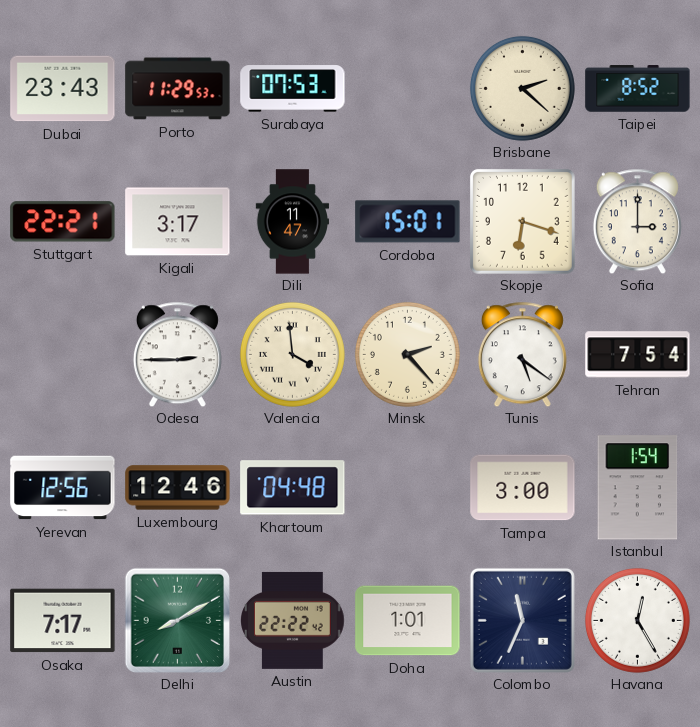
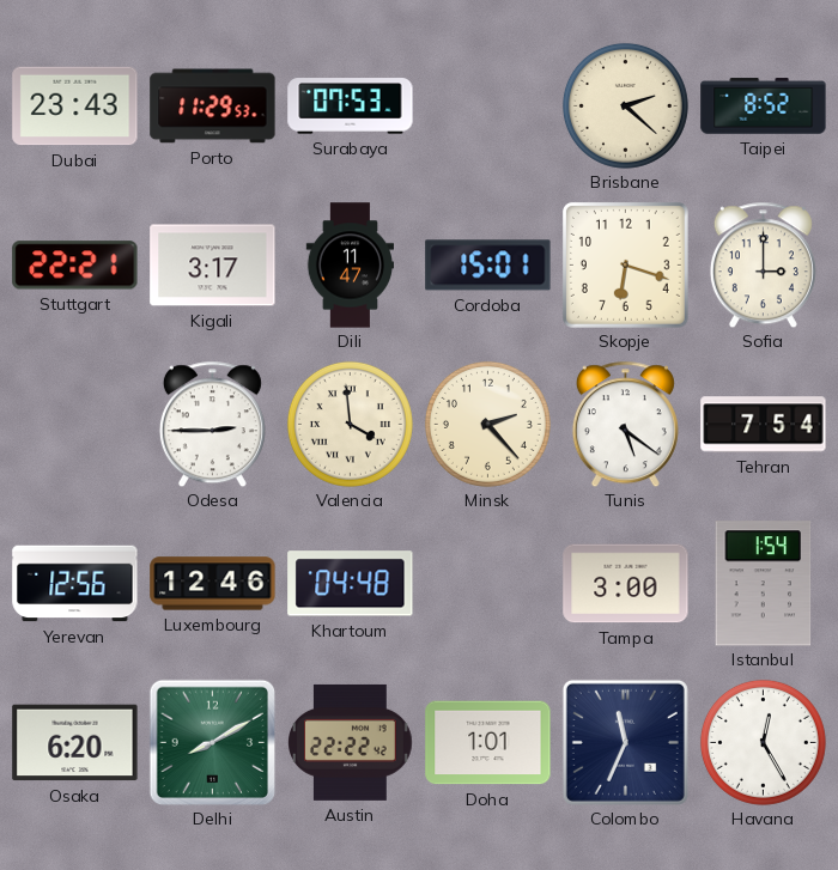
Osaka: 7:17 -> 6:20 (75, 743)
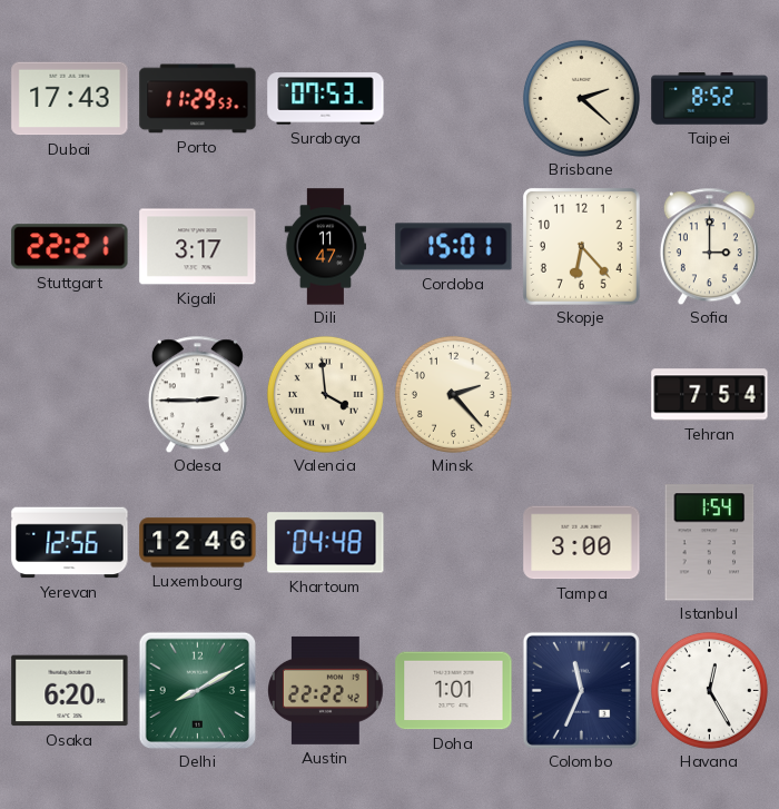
Dubai: 23:43 -> 17:43 (70, 99)
Skopje: 6:18 -> 6:23 (582, 247)
Tunis: 5:21 -> none (625, 424)
